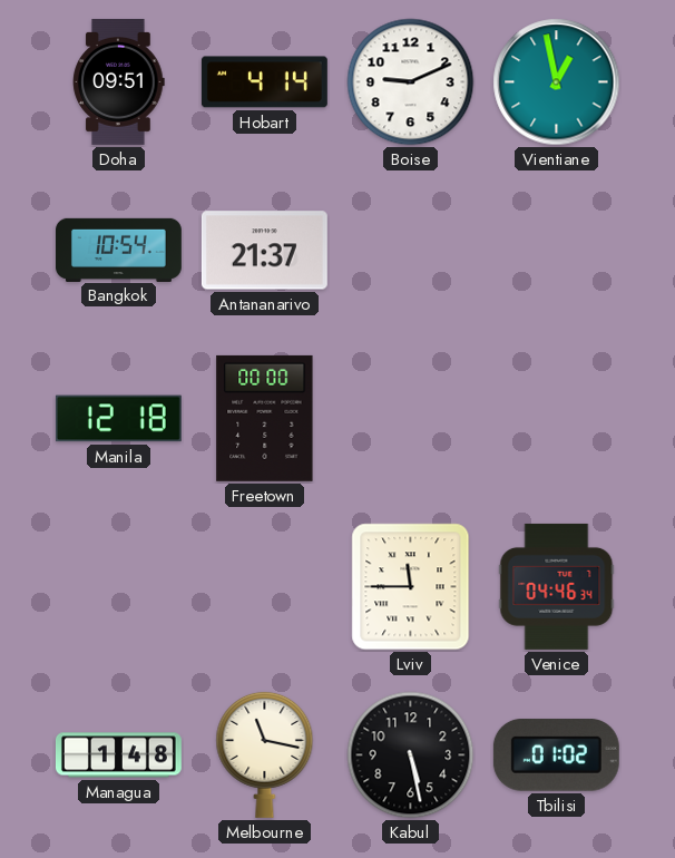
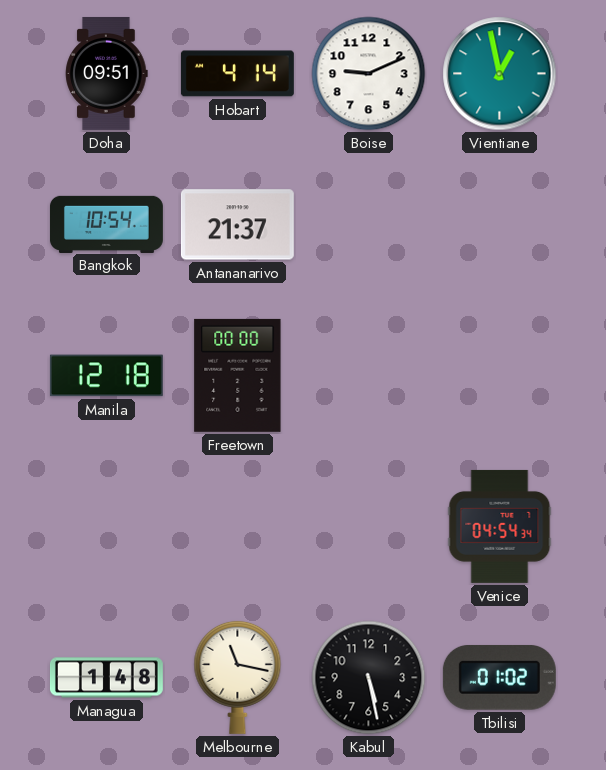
Lviv: 11:45 -> none (411, 587)
Venice: 04:46 -> 04:54 (500, 526)
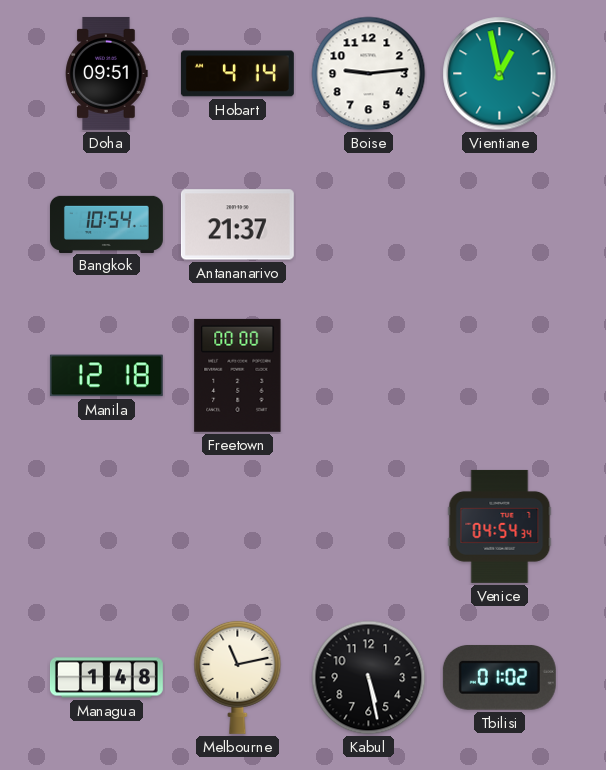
Boise: 9:11 -> 9:14 (369, 74)
Melbourne: 11:17 -> 11:13 (238, 677)
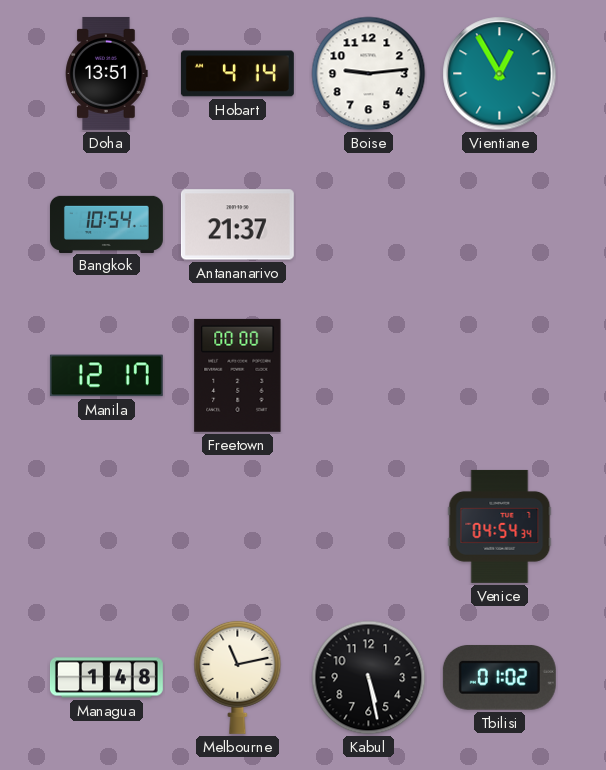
Doha: 09:51 -> 13:51 (107, 73)
Vientiane: 12:58 -> 12:55 (500, 74)
Manila: 12:18 -> 12:17 (106, 376)
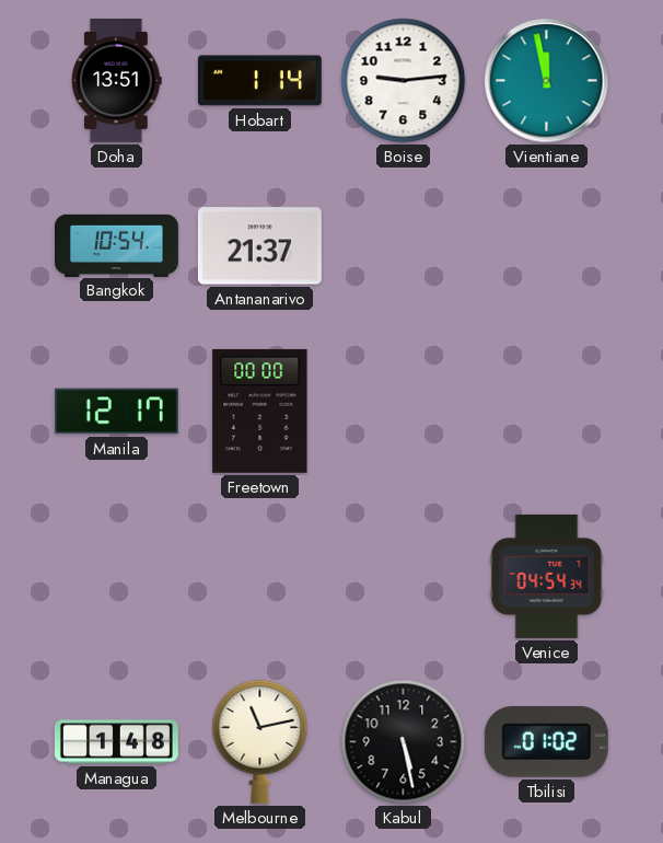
Hobart: 4:14 -> 1:14 (259, 81)
Vientiane: 12:55 -> 11:58 (547, 81)
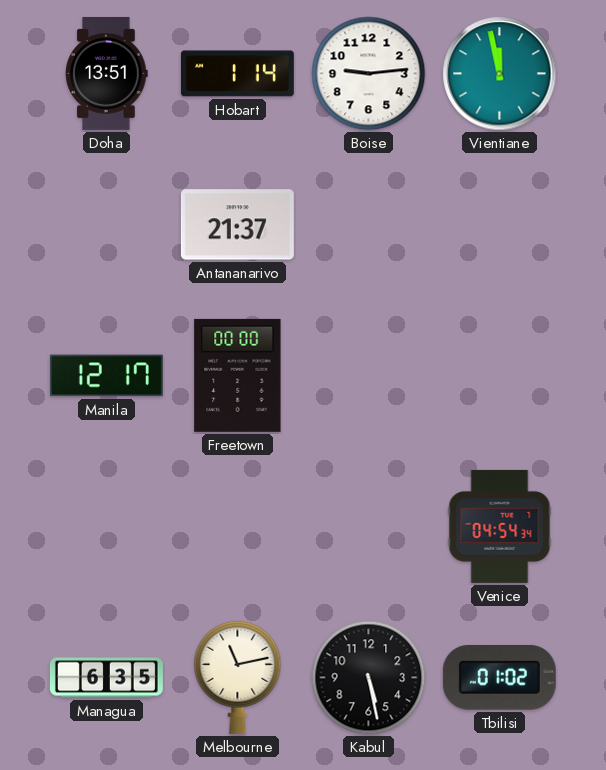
Bangkok: 10:54 -> none (116, 245)
Managua: 1:48 -> 6:35 (106, 678)
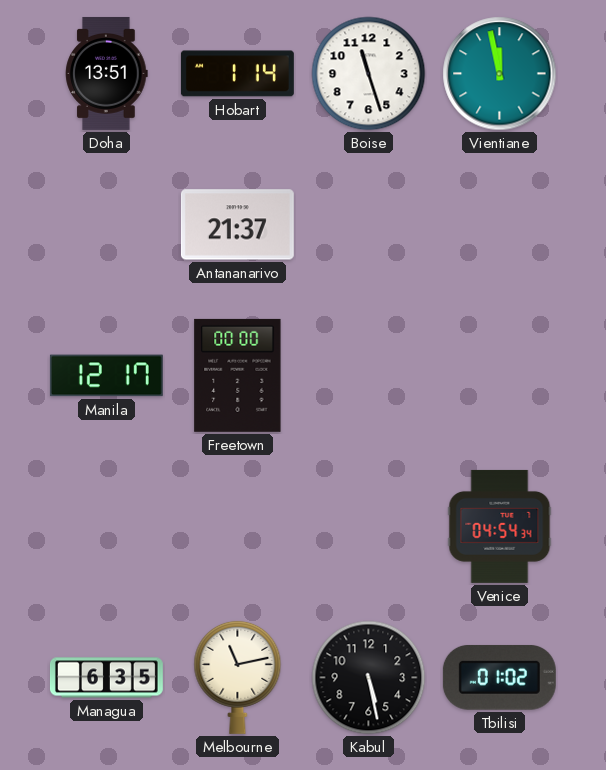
Boise: 9:14 -> 11:27 (369, 74)
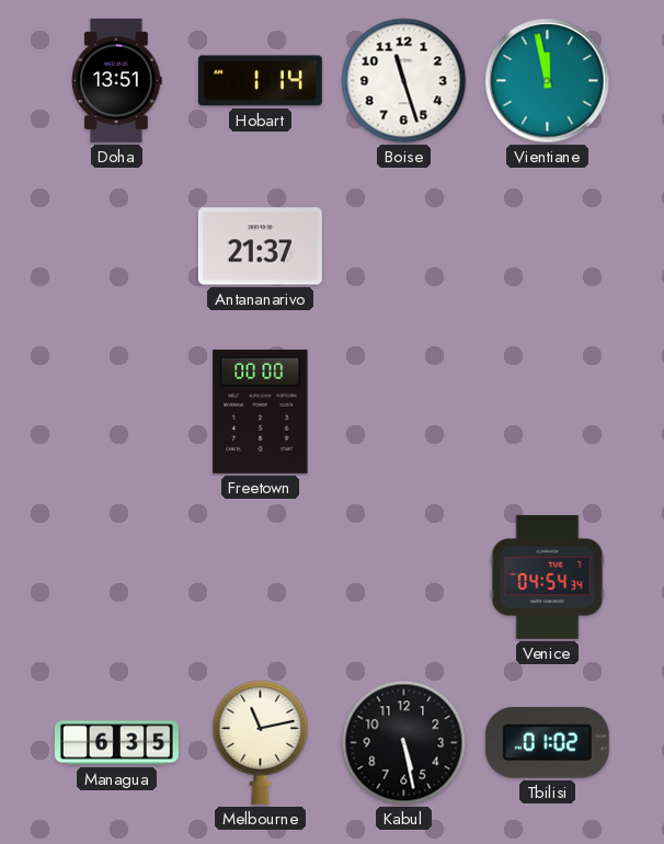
Manila: 12:17 -> none (106, 376)
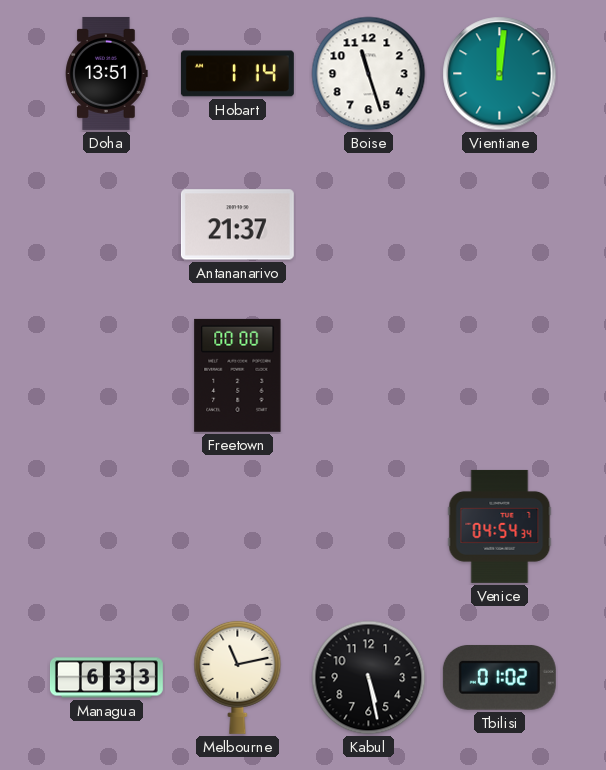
Vientiane: 11:58 -> 12:01 (500, 74)
Managua: 6:35 -> 6:33 (106, 678)
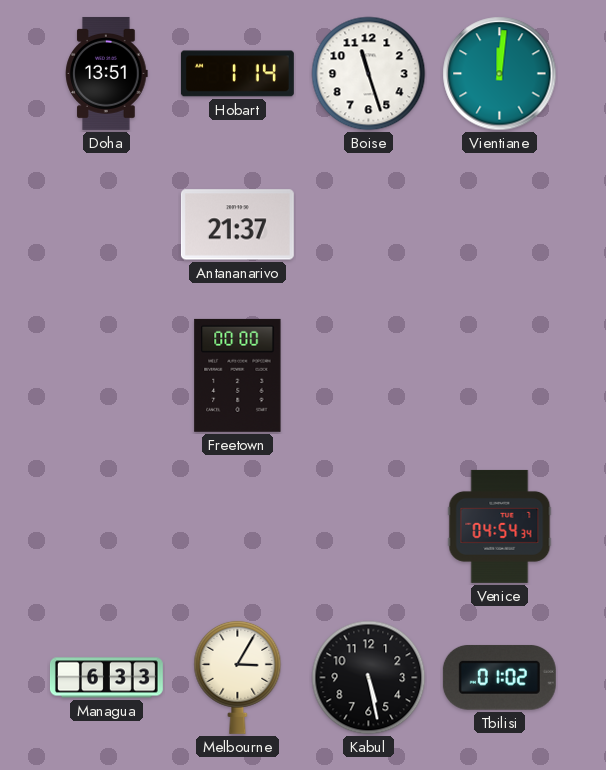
Melbourne: 11:13 -> 3:05 (238, 677)
